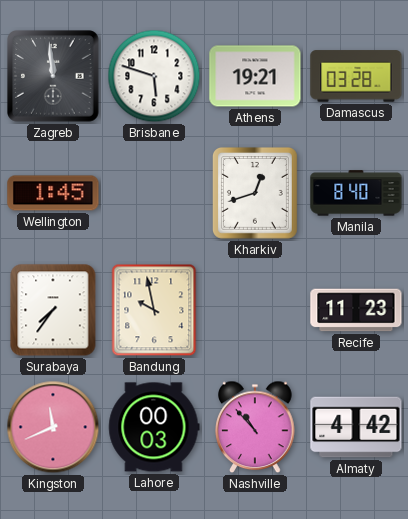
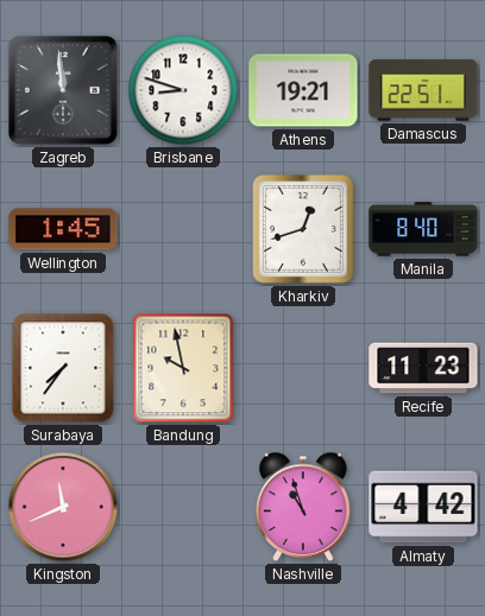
Brisbane: 5:48 -> 8:48 (183, 90)
Damascus: 03:28 -> 22:51 (423, 90)
Lahore: 00:03 -> none (154, 427)
Nashville: 10:53 -> 10:57 (303, 507)
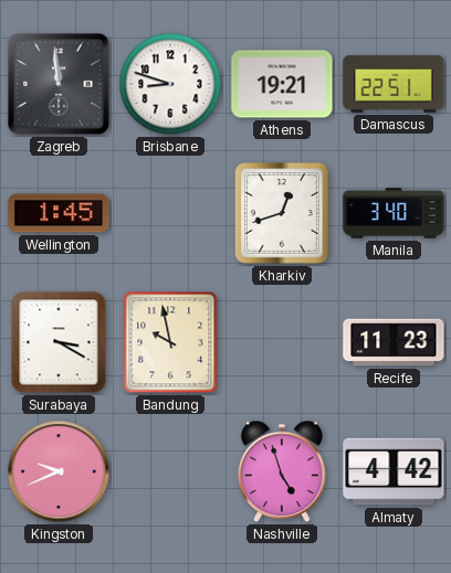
Manila: 8:40 -> 3:40 (394, 213)
Surabaya: 7:36 -> 3:20 (59, 342)
Kingston: 11:41 -> 9:41 (59, 471)
Nashville: 10:57 -> 4:57 (282, 471)
